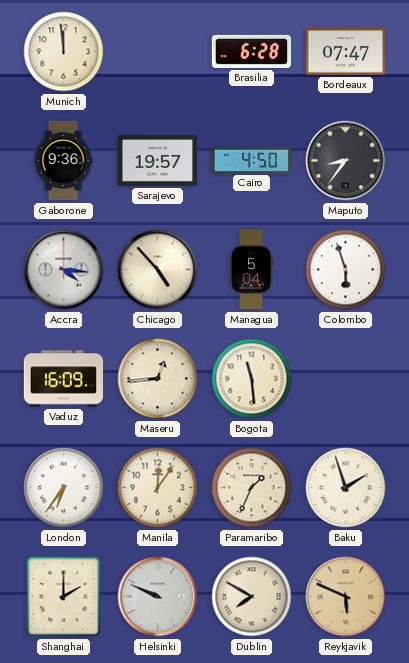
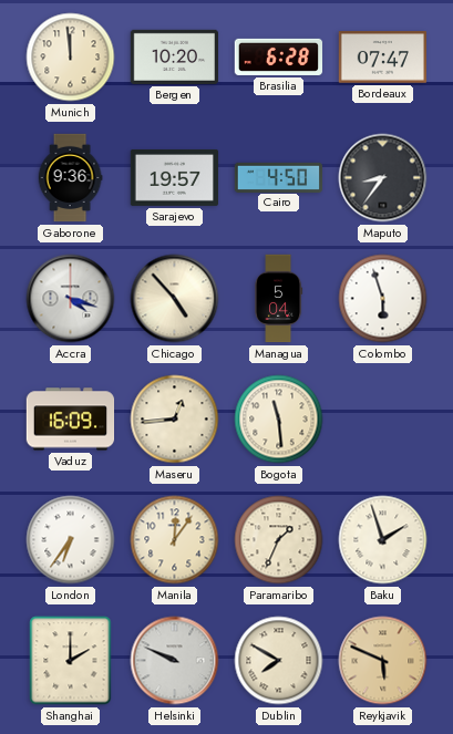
Bergen: none -> 10:20 (174, 56)
Accra: 4:16 -> 4:18 (71, 299)
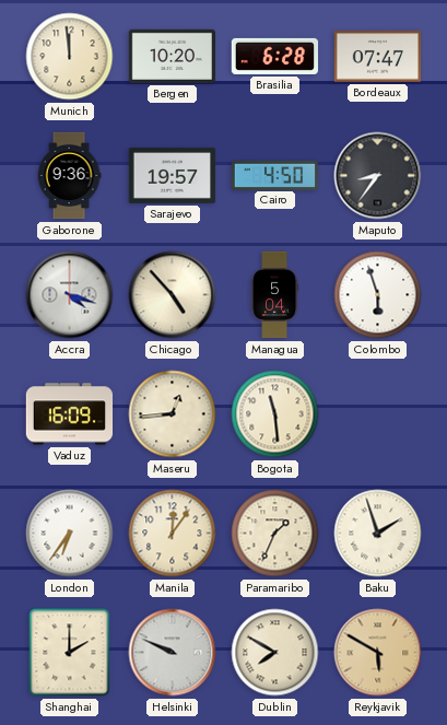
Reykjavik: 5:49 -> 5:50 (378, 653)
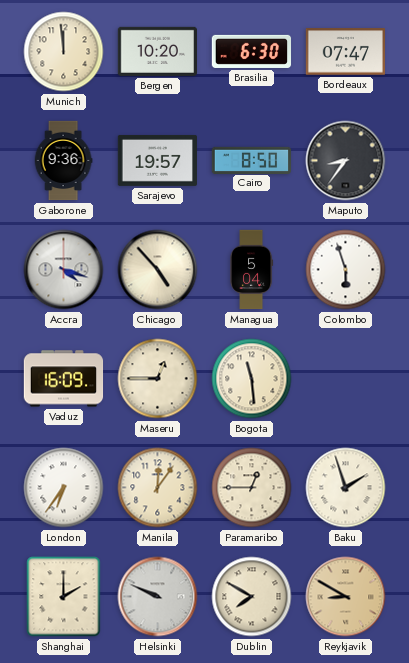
Brasilia: 6:28 -> 6:30 (252, 51)
Cairo: 4:50 -> 8:50 (252, 160)
Maseru: 12:44 -> 12:45 (158, 379)
Paramaribo: 1:34 -> 12:45 (252, 488)
Reykjavik: 5:50 -> 8:50 (346, 597)
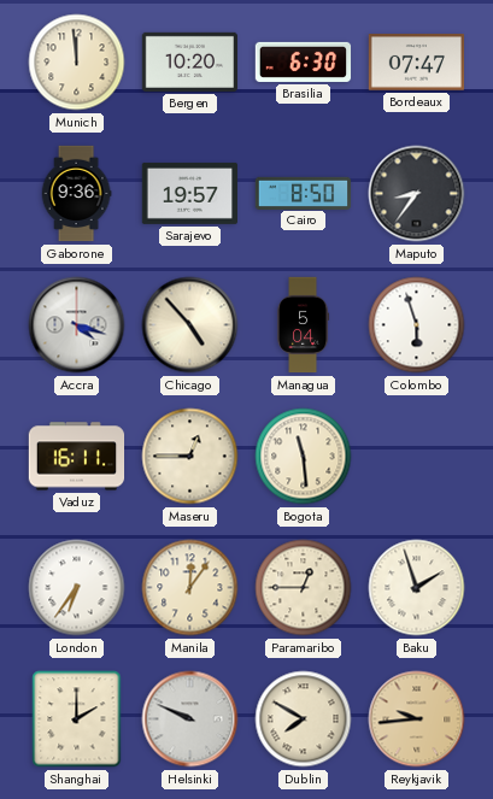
Vaduz: 16:09 -> 16:11 (77, 457)
Reykjavik: 8:50 -> 9:44 (417, 719)
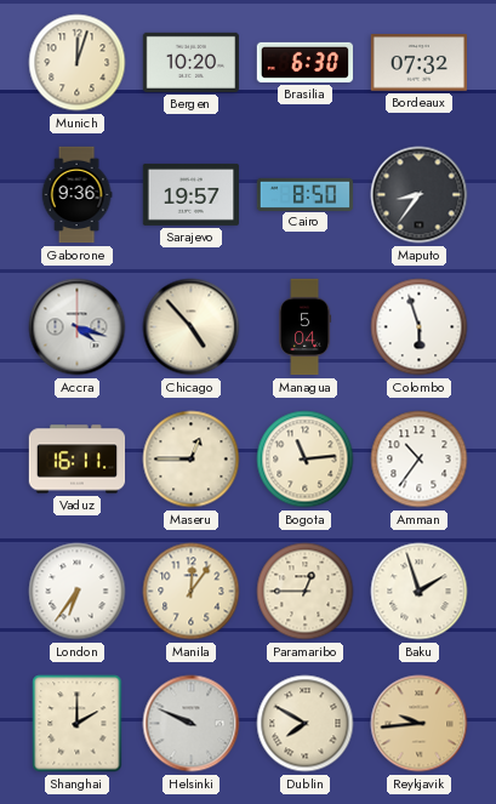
Munich: 11:59 -> 12:03 (78, 63)
Bordeaux: 07:47 -> 07:32 (418, 63)
Bogota: 11:29 -> 11:14 (306, 460)
Amman: none -> 10:36 (420, 460)
